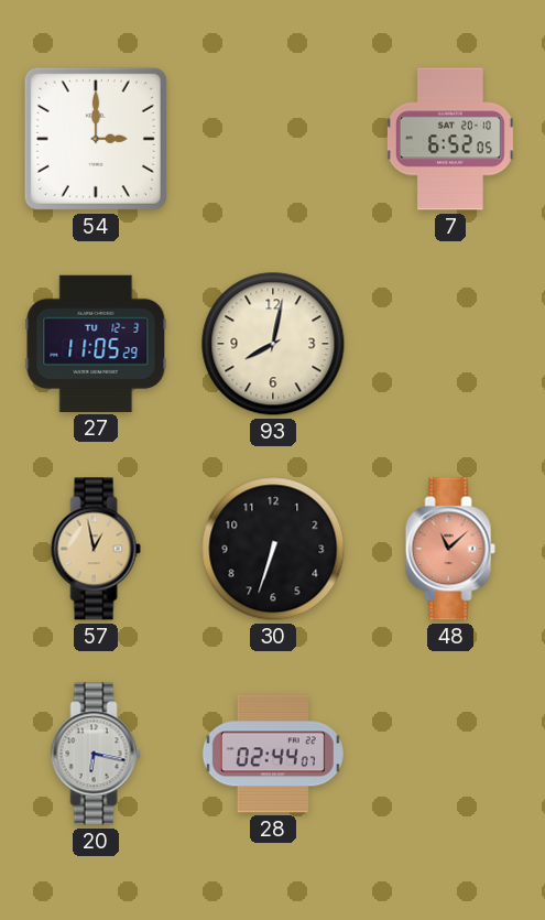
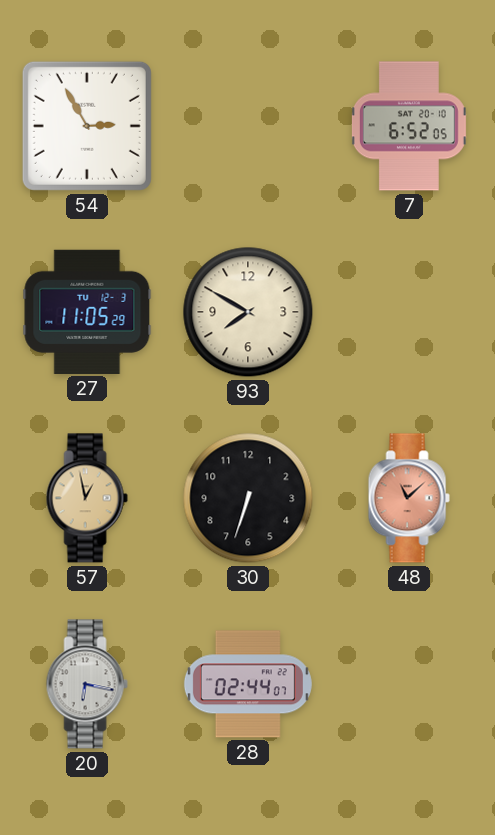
54: 3:00 -> 2:55 (87, 126)
93: 8:02 -> 7:50 (248, 312)
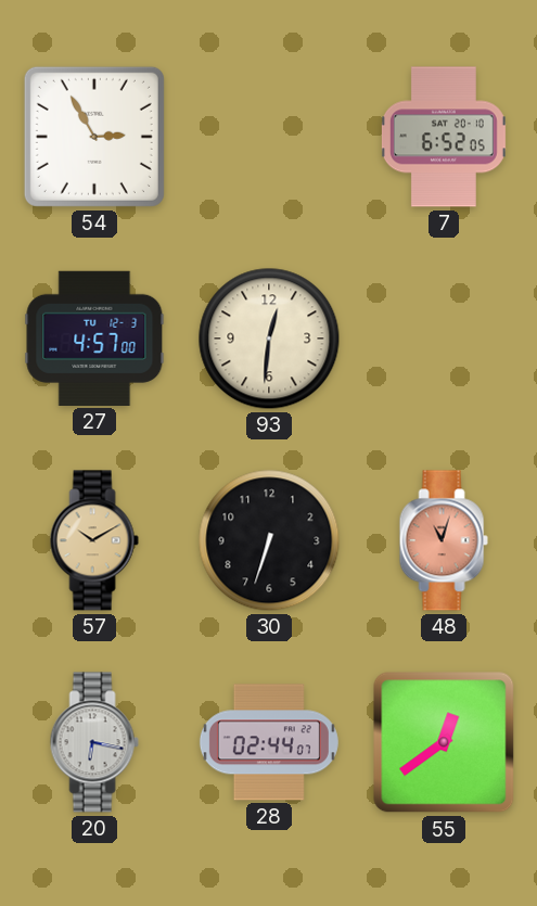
27: 11:05 -> 4:57 (94, 339)
93: 7:50 -> 12:31 (269, 339)
57: 12:58 -> 10:10 (94, 540)
48: 11:08 -> 11:03 (444, 540)
55: none -> 12:39 (444, 742)
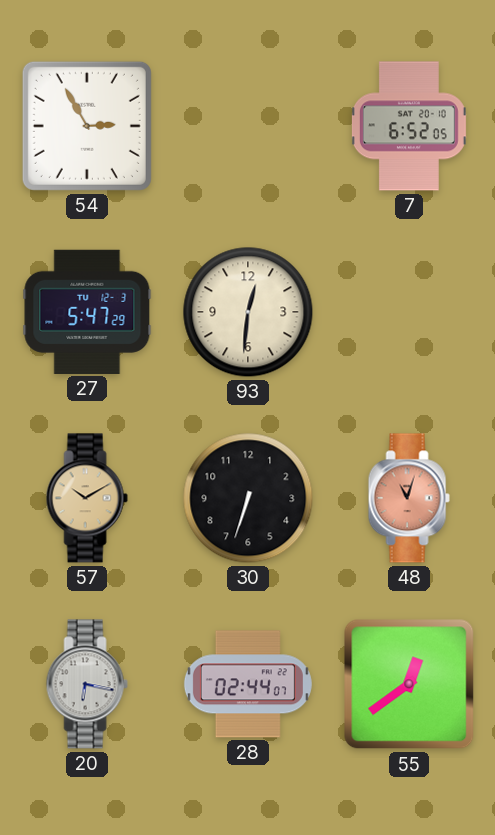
27: 4:57 -> 5:47 (87, 312)
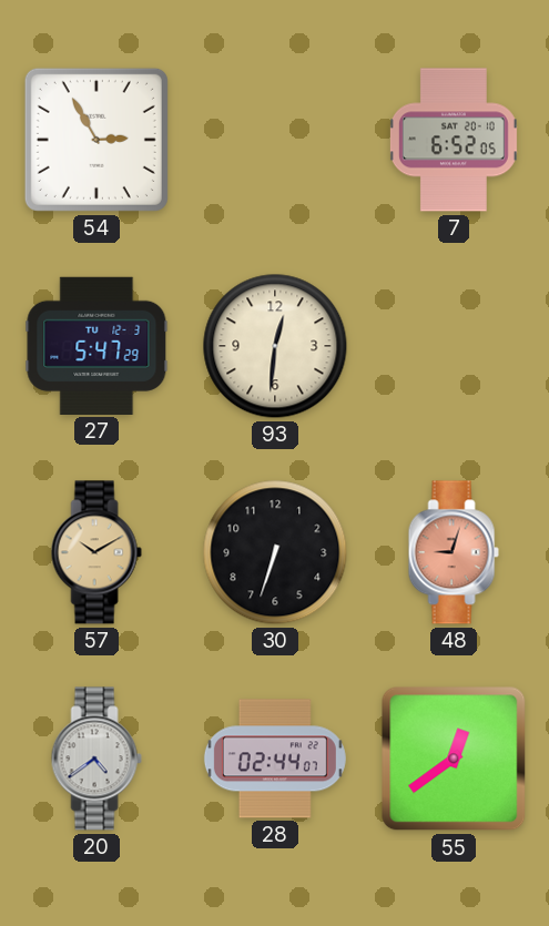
48: 11:03 -> 9:03 (454, 552)
20: 6:17 -> 4:39 (96, 759)
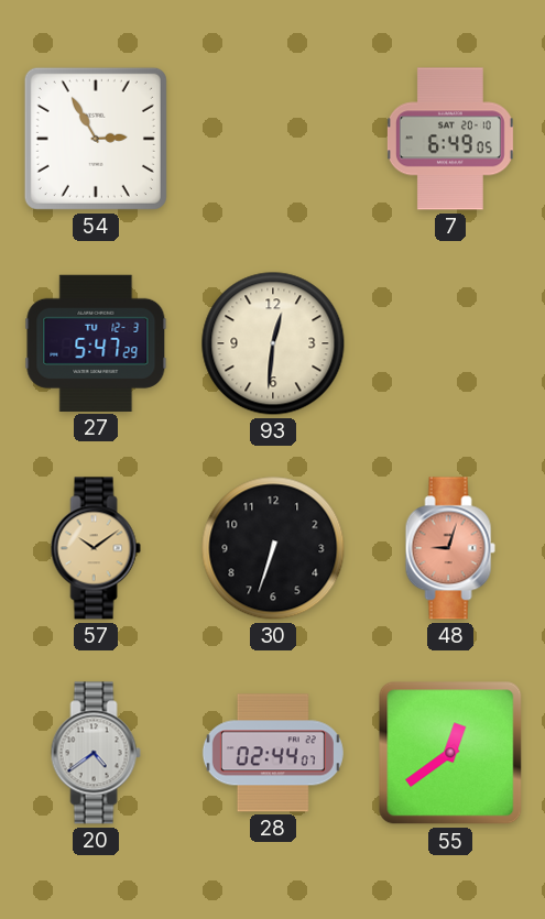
7: 6:52 -> 6:49 (450, 139)
57: 10:10 -> 10:09 (96, 548)
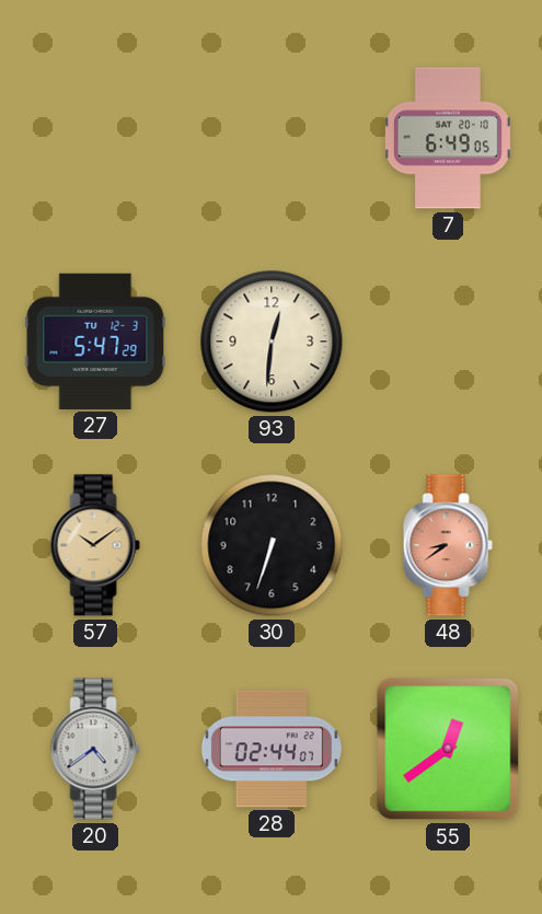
54: 2:55 -> none (96, 139)
48: 9:03 -> 8:39 (448, 545)
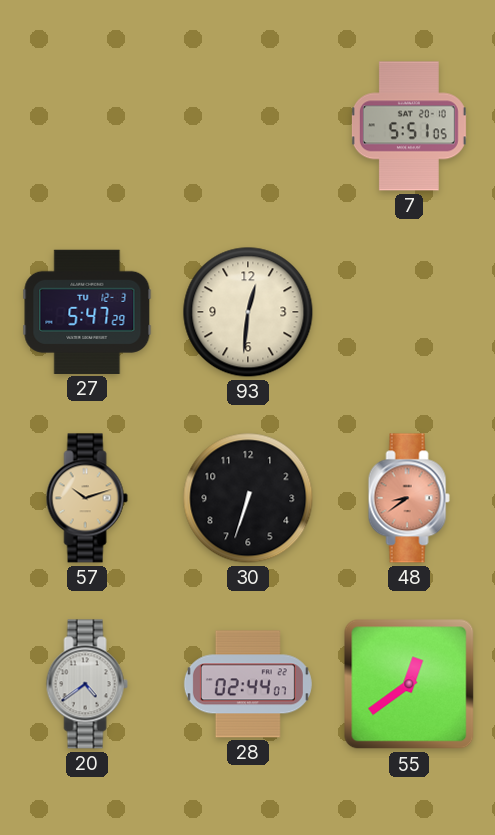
7: 6:49 -> 5:51 (409, 126)
57: 10:09 -> 10:12 (87, 498)
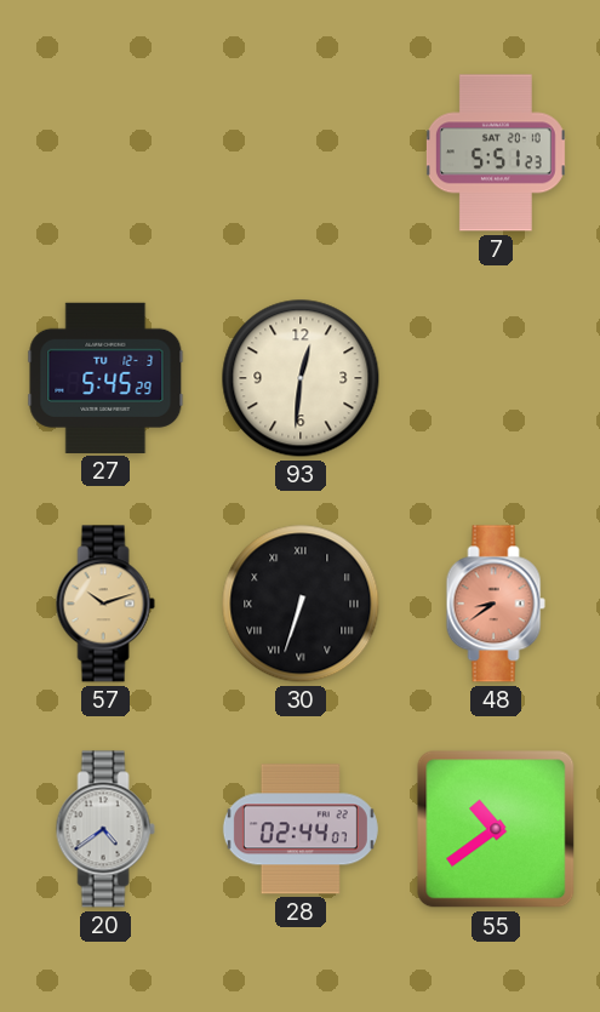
7: 5:51:05 -> 5:51:23 (496, 153)
27: 5:47 -> 5:45 (105, 378)
30 numerals: Arabic -> Roman (301, 604)
55: 12:39 -> 10:39 (496, 829)
